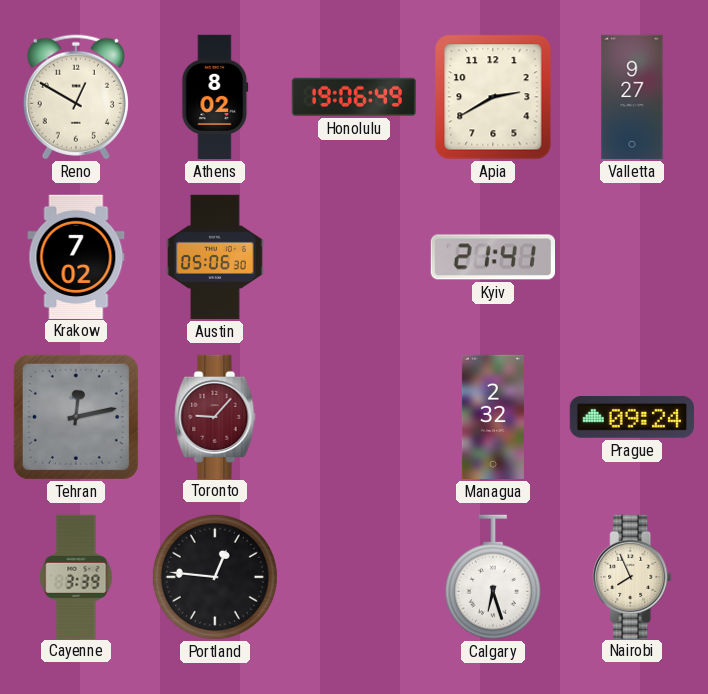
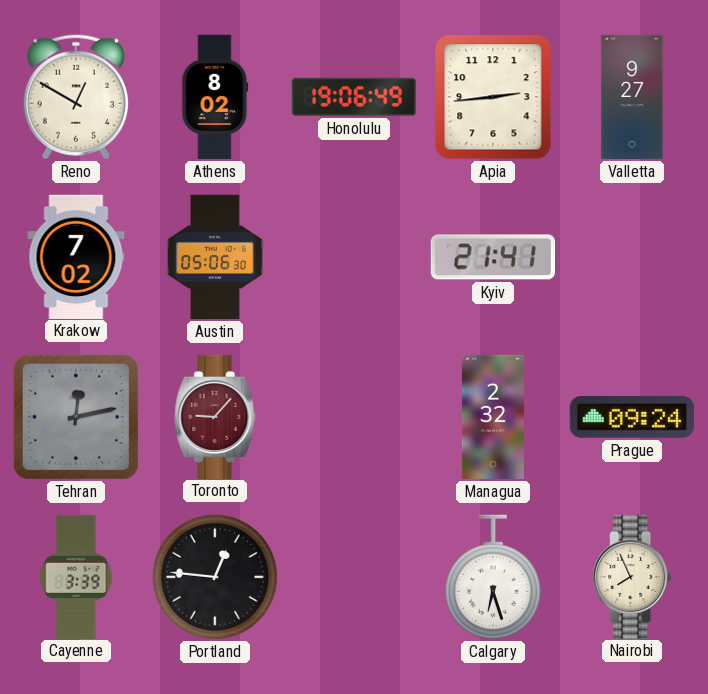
Apia: 2:40 -> 2:44 (493, 97)
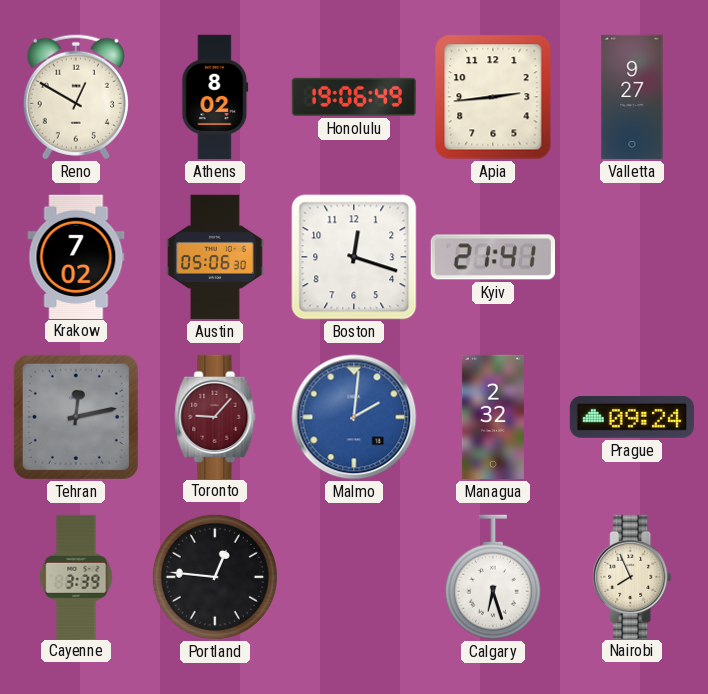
Boston: none -> 12:18 (354, 257)
Malmo: none -> 2:01 (354, 417)
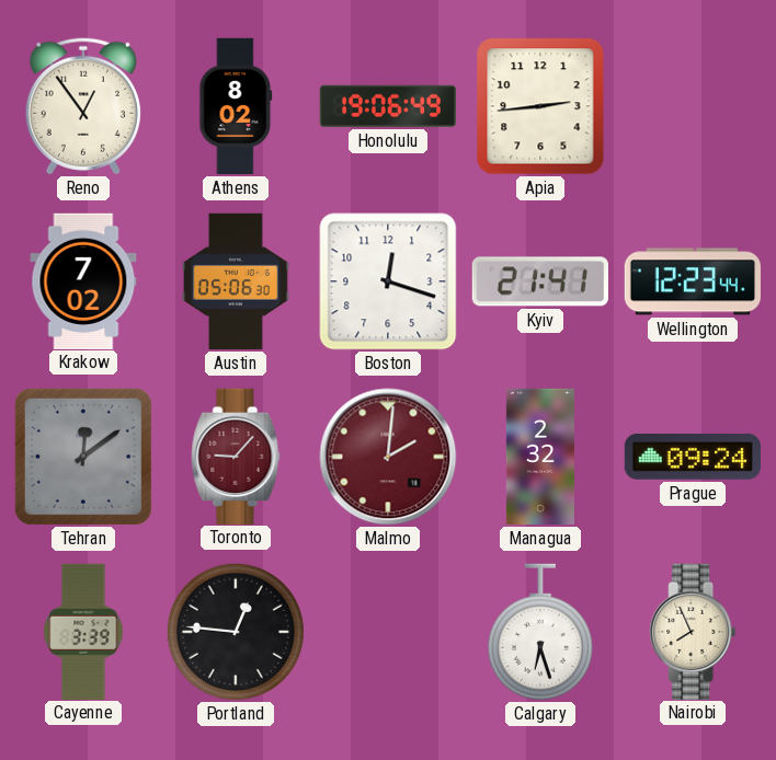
Reno: 12:50 -> 12:54 (83, 106)
Valletta: 9:27 -> none (632, 97)
Wellington: none -> 12:23 (692, 281)
Tehran: 12:13 -> 12:09 (83, 457)
Malmo dial: blue -> burgundy (388, 457)
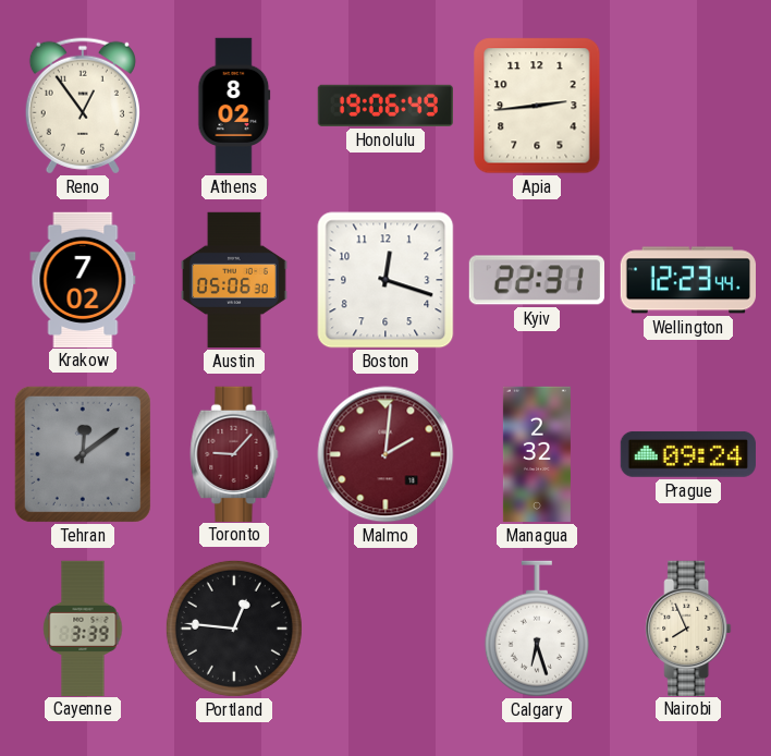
Kyiv: 21:41 -> 22:31 (536, 280)
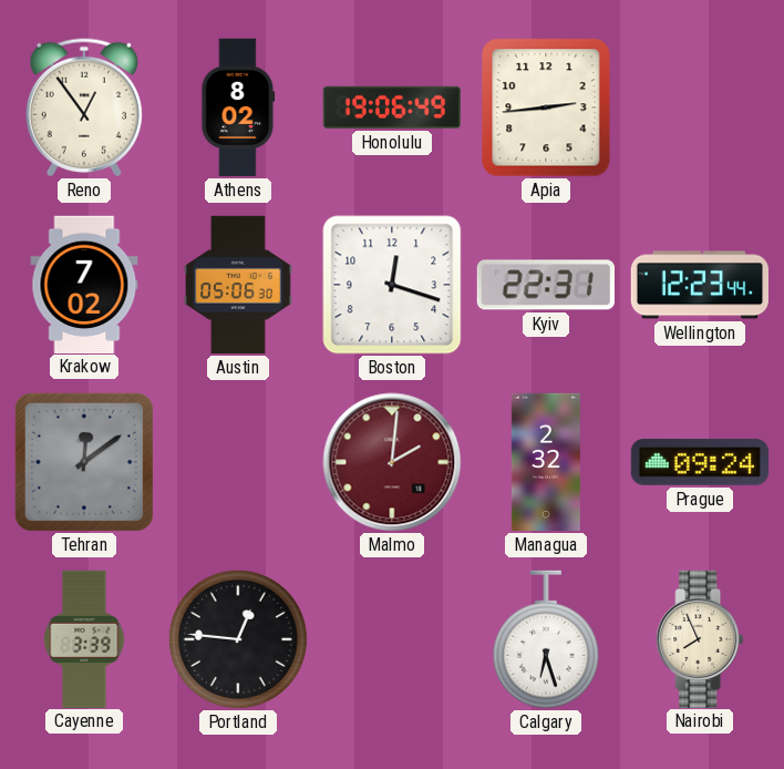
Toronto: 9:07 -> none (234, 453)
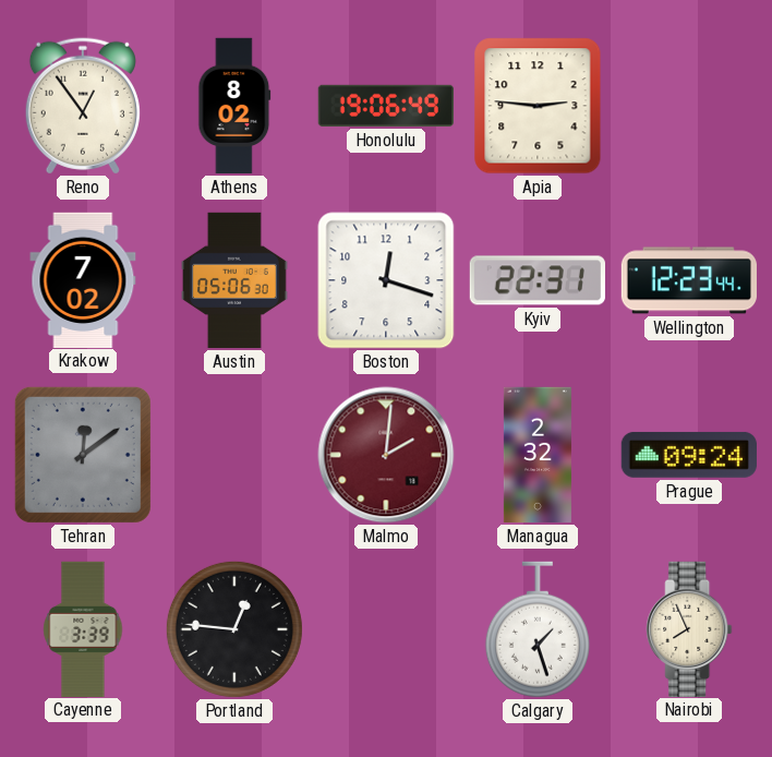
Apia: 2:44 -> 2:46 (538, 106)
Calgary: 6:27 -> 1:27 (538, 629)
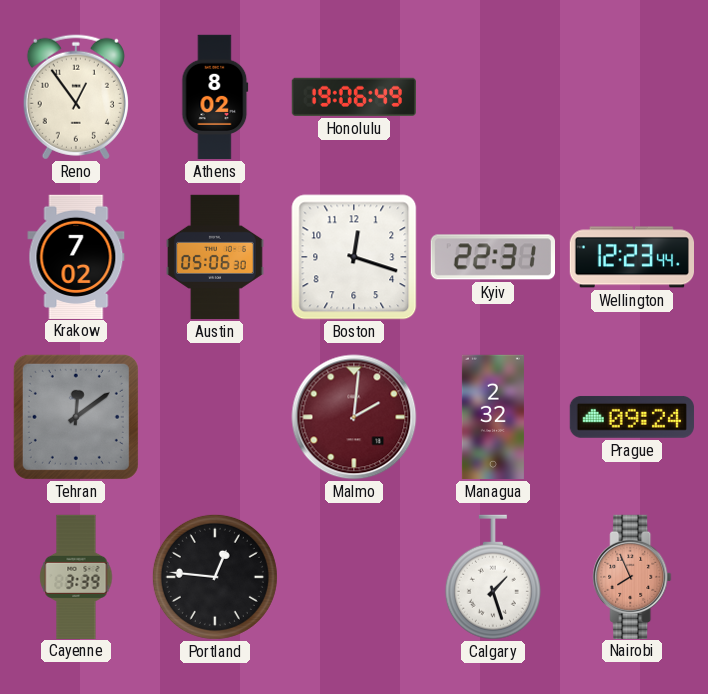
Apia: 2:46 -> none (538, 106)
Nairobi dial: cream -> salmon (632, 576)
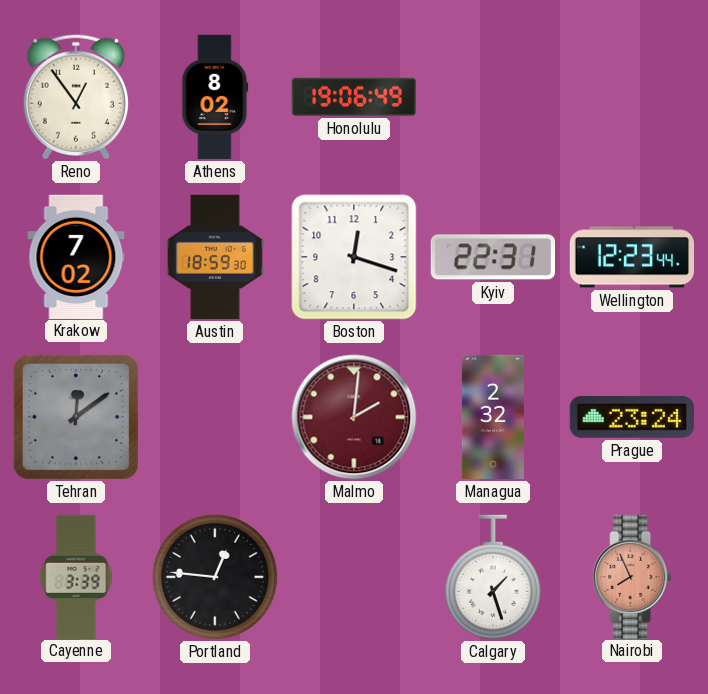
Austin: 05:06 -> 18:59 (216, 257)
Prague: 09:24 -> 23:24 (632, 417)
